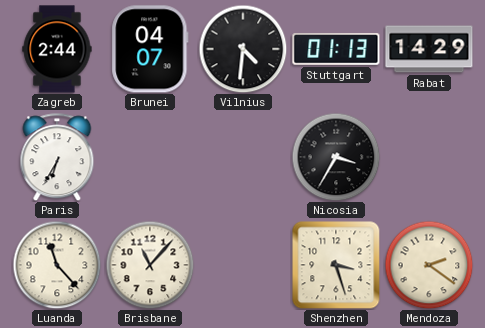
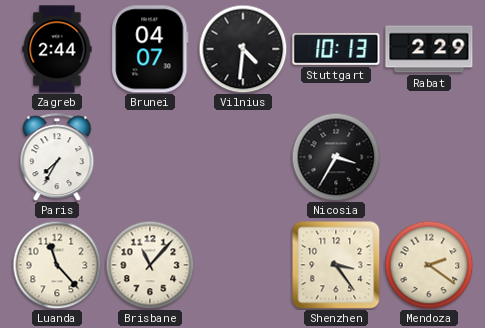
Stuttgart: 01:13 -> 10:13 (336, 49)
Rabat: 14:29 -> 2:29 (429, 49)
Paris: 6:35 -> 7:35 (57, 157)
Shenzhen: 3:27 -> 3:24 (336, 265)
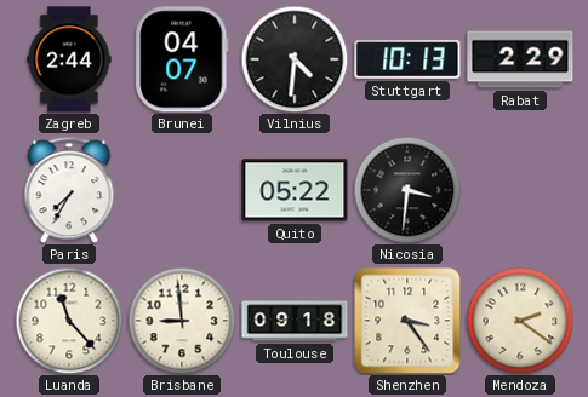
Quito: none -> 05:22 (295, 190)
Nicosia: 3:35 -> 3:31 (407, 190)
Brisbane: 11:07 -> 8:59 (182, 321)
Toulouse: none -> 09:18 (295, 321)
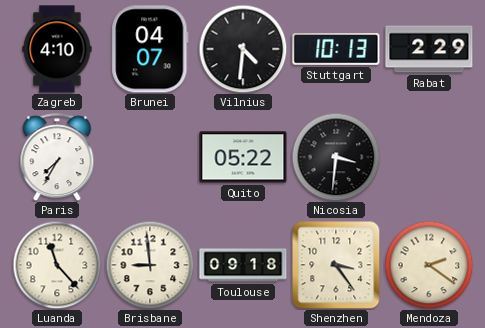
Zagreb: 2:44 -> 4:10 (57, 49)
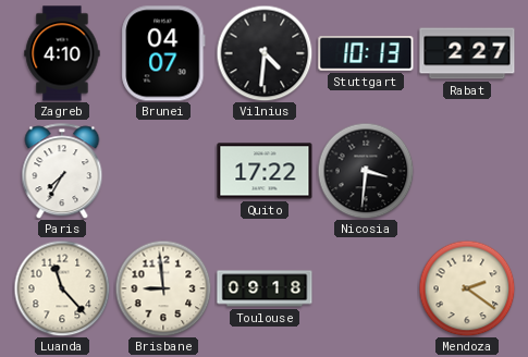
Rabat: 2:29 -> 2:27 (467, 53)
Quito: 05:22 -> 17:22 (265, 171)
Shenzhen: 3:24 -> none (336, 265)
